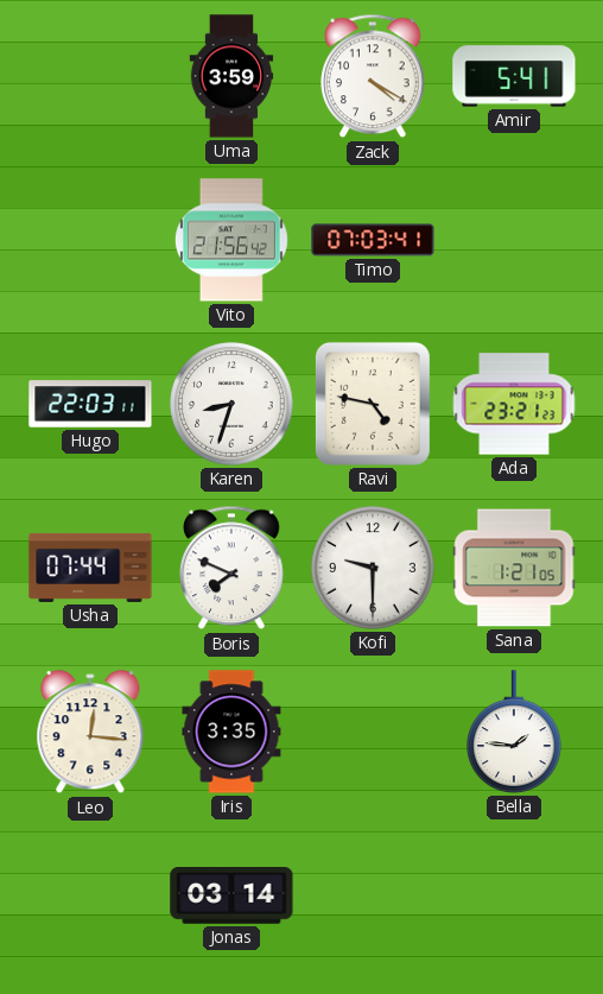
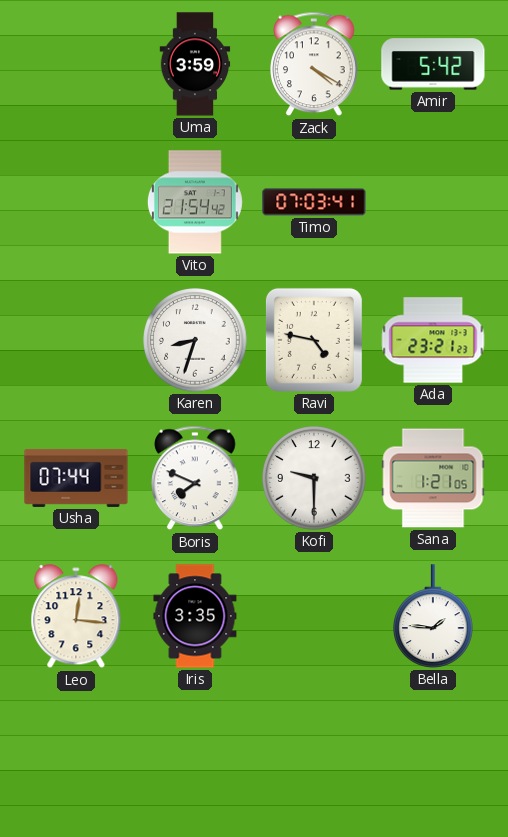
Amir: 5:41 -> 5:42 (433, 64)
Vito: 21:56 -> 21:54 (195, 202)
Hugo: 22:03 -> none (90, 404)
Jonas: 03:14 -> none (231, 897)
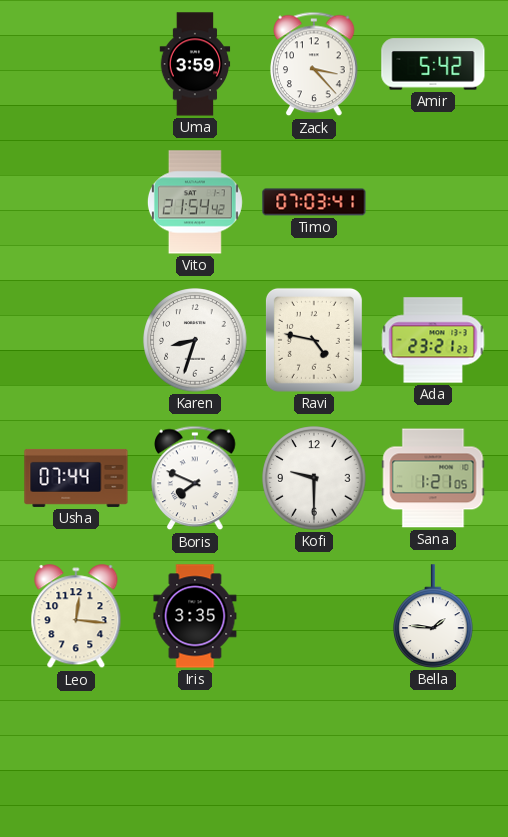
Zack: 4:20 -> 3:23 (314, 64)
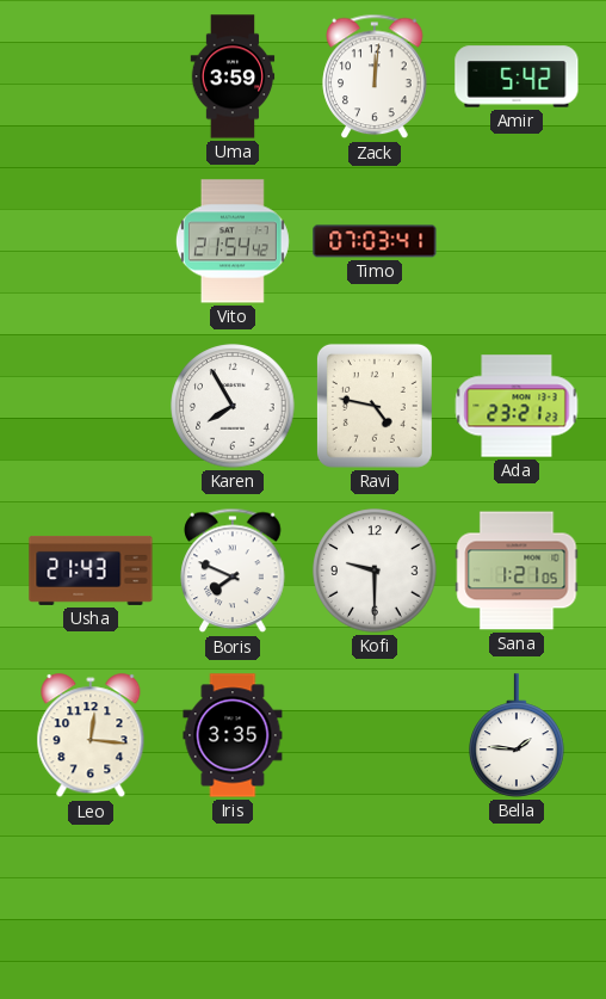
Zack: 3:23 -> 12:01 (375, 76)
Karen: 8:33 -> 7:55 (233, 406)
Usha: 07:44 -> 21:43 (91, 571)
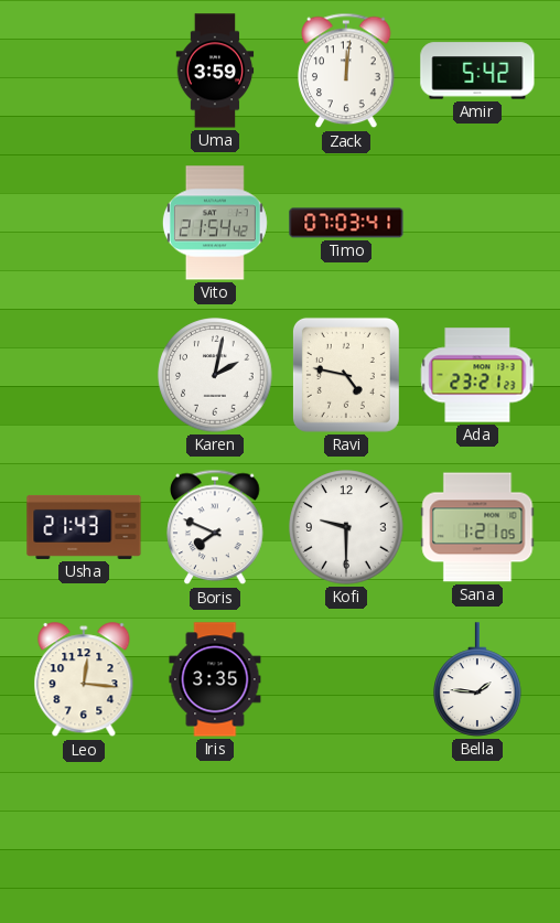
Karen: 7:55 -> 2:02 (215, 375)
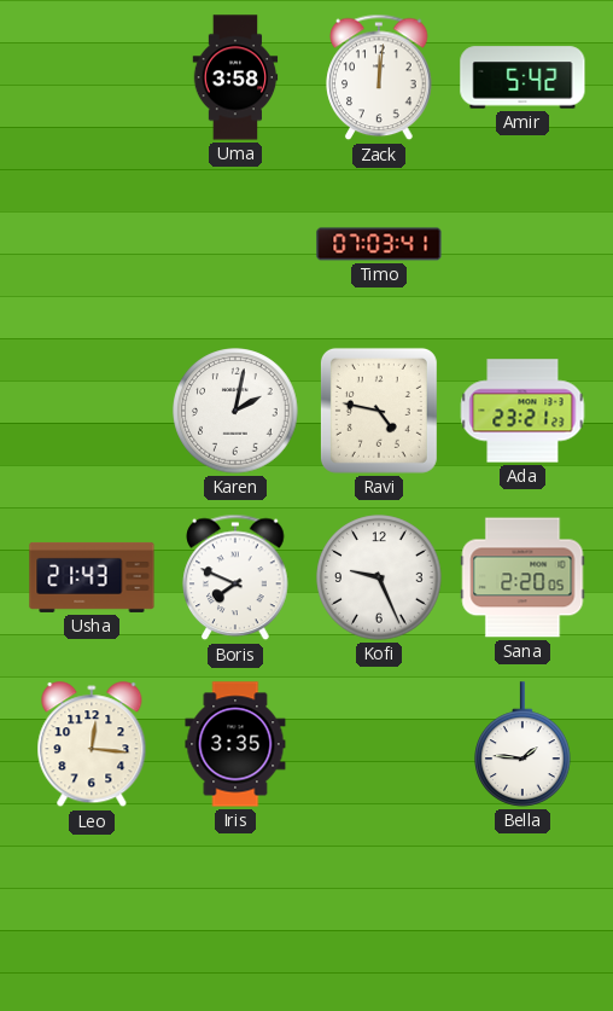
Uma: 3:59 -> 3:58 (235, 77)
Vito: 21:54 -> none (215, 223)
Kofi: 9:30 -> 9:26 (379, 577)
Sana: 1:21 -> 2:20 (522, 577)
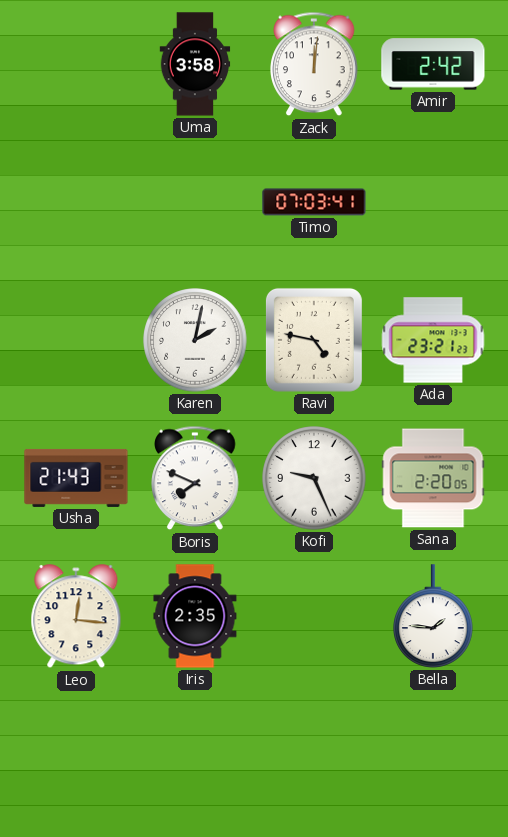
Amir: 5:42 -> 2:42 (433, 64)
Iris: 3:35 -> 2:35 (195, 616)
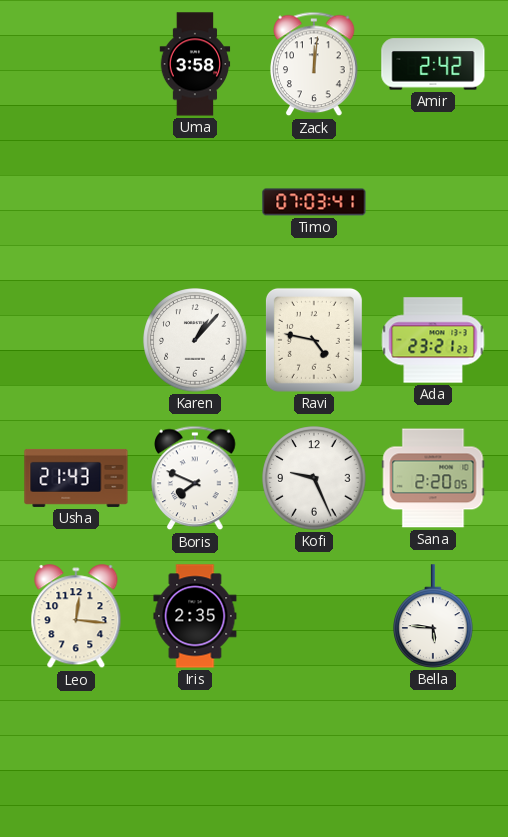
Karen: 2:02 -> 1:07 (195, 340)
Bella: 1:46 -> 5:46 (434, 616)
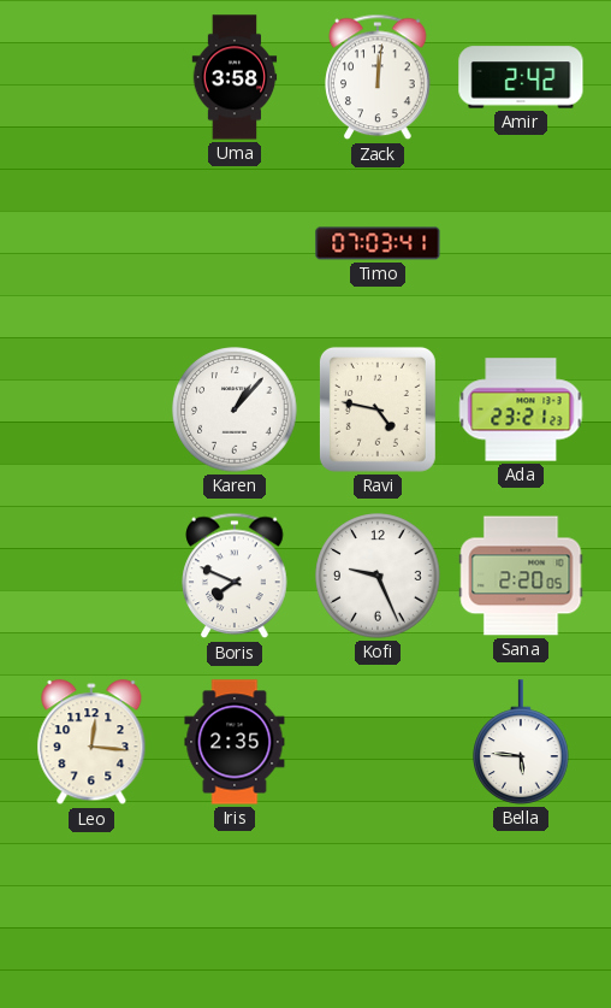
Usha: 21:43 -> none (76, 478)
